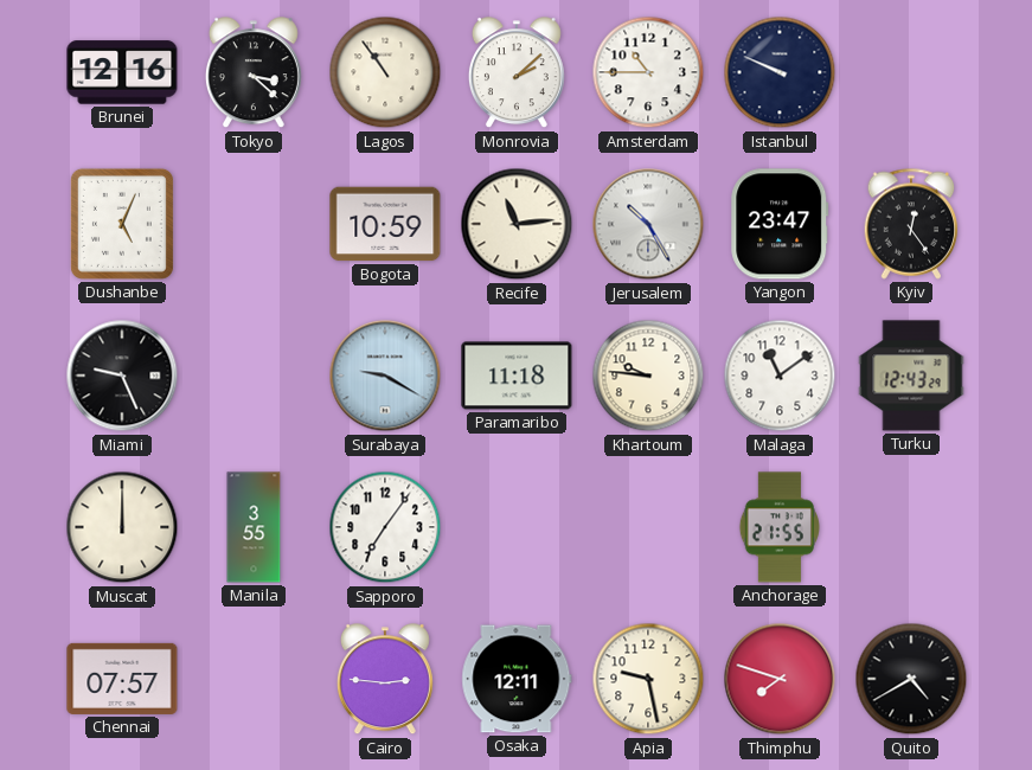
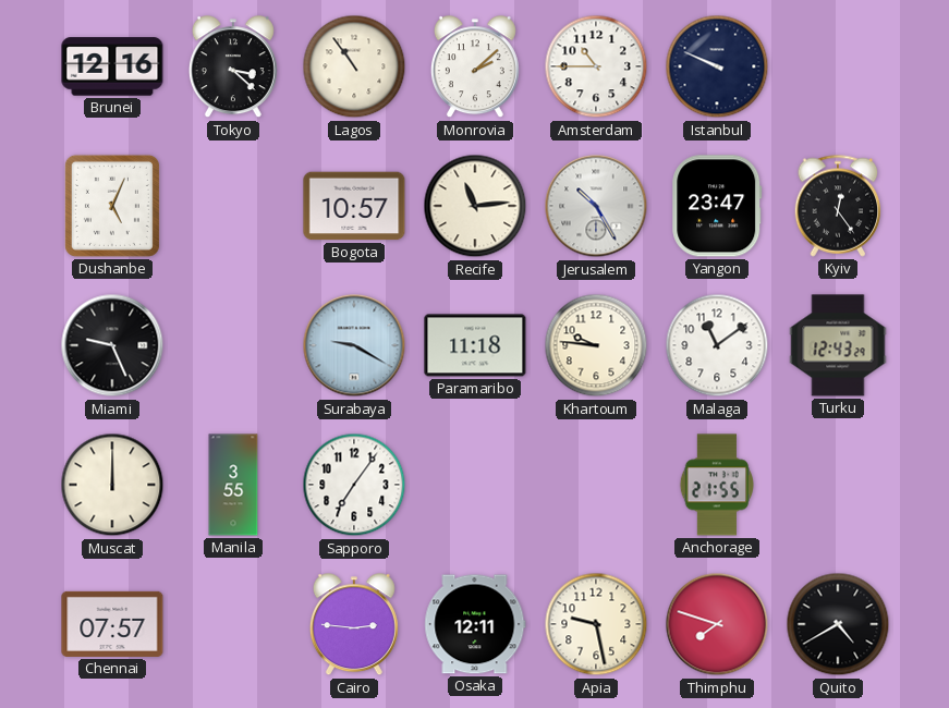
Bogota: 10:59 -> 10:57 (354, 206)
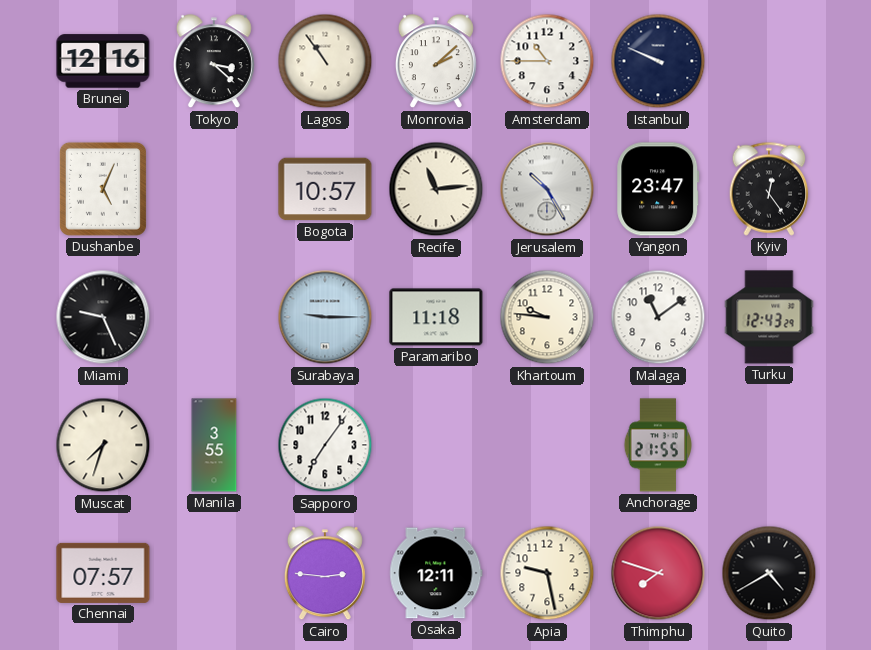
Surabaya: 9:20 -> 9:15 (325, 317)
Muscat: 12:00 -> 7:33 (103, 445)
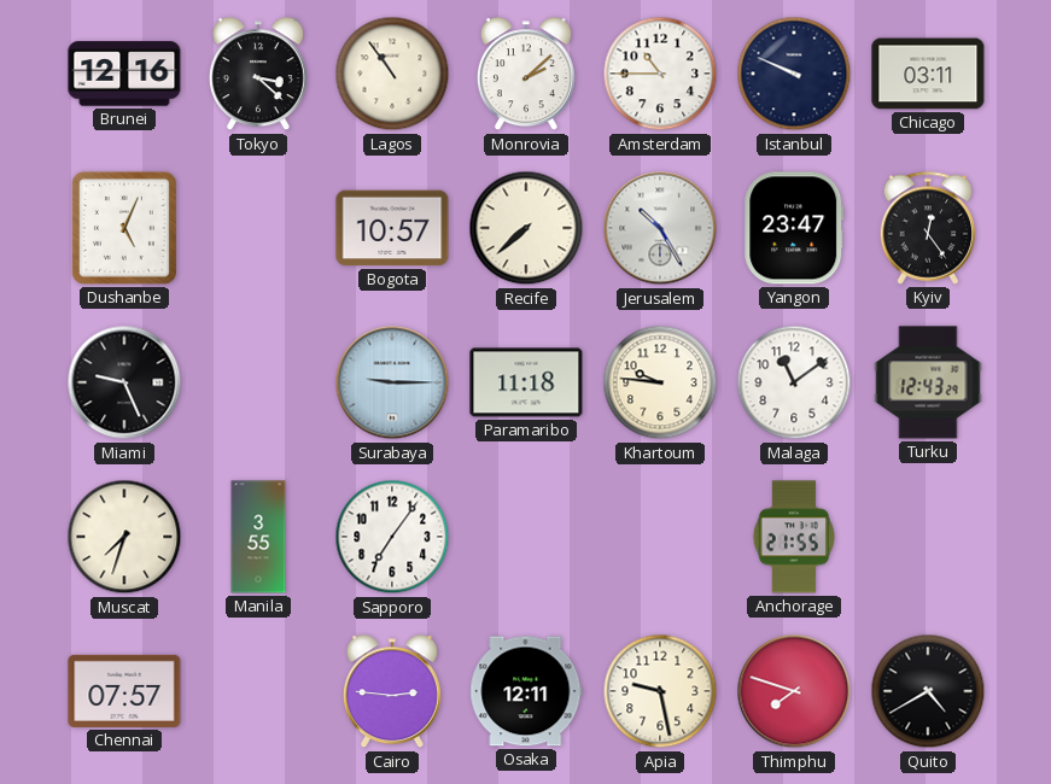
Chicago: none -> 03:11 (928, 74)
Recife: 11:14 -> 7:38 (526, 228)
